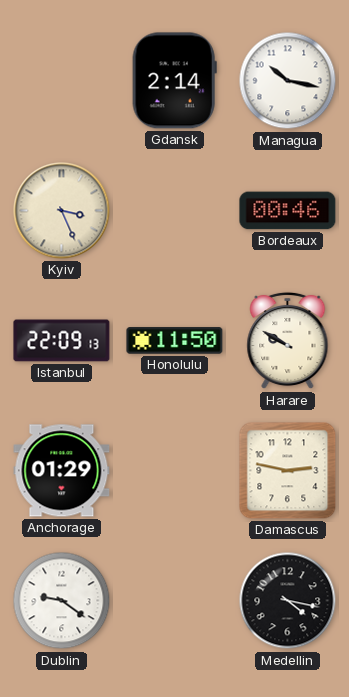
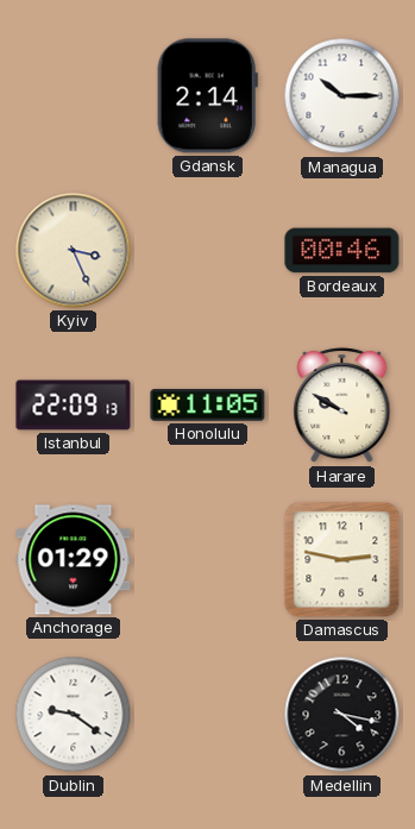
Managua: 10:17 -> 10:15 (342, 96)
Honolulu: 11:50 -> 11:05 (208, 406)
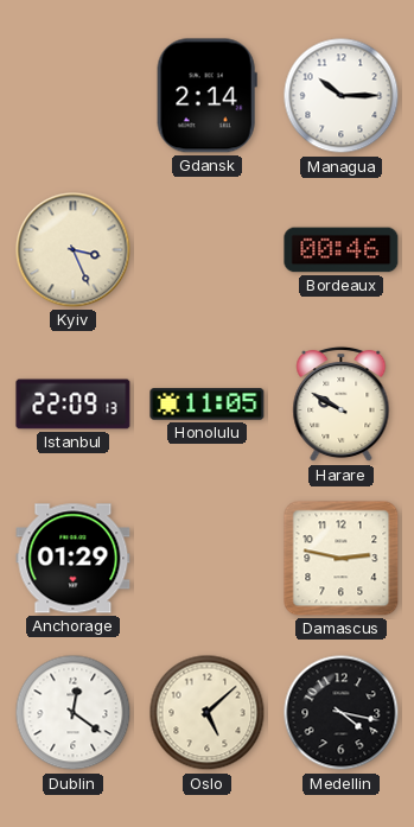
Dublin: 9:21 -> 12:21 (74, 713)
Oslo: none -> 5:08 (208, 713)
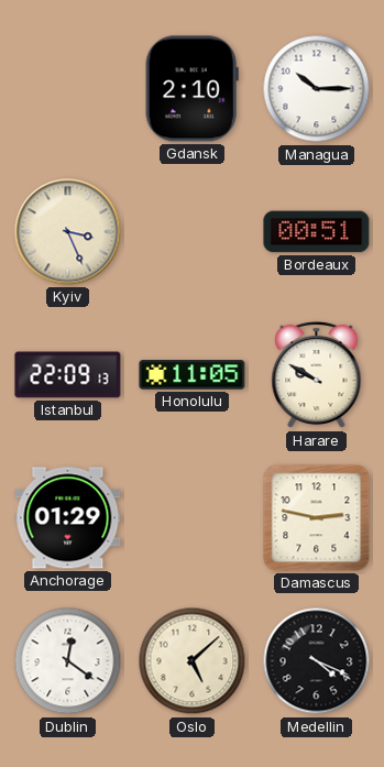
Gdansk: 2:14 -> 2:10 (191, 89)
Bordeaux: 00:46 -> 00:51 (317, 232)
Medellin: 4:17 -> 4:19 (317, 661)
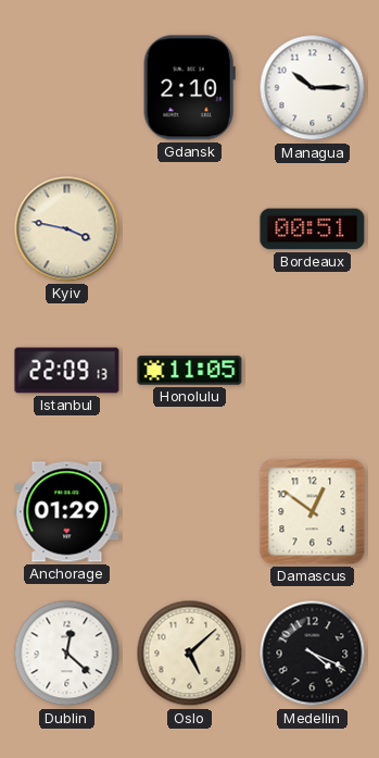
Kyiv: 3:26 -> 3:47 (67, 229)
Harare: 9:50 -> none (317, 375)
Damascus: 2:47 -> 12:51 (313, 512)
Dublin: 12:21 -> 12:22 (67, 654)
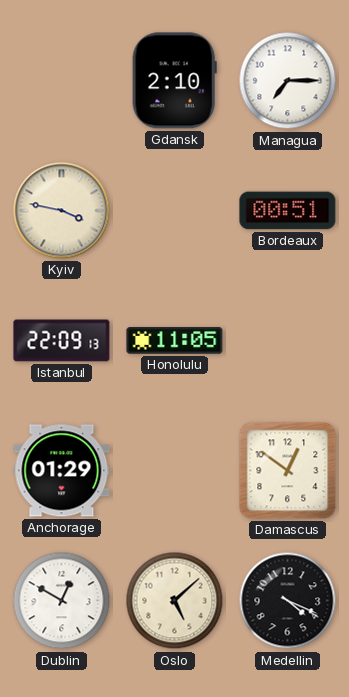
Managua: 10:15 -> 7:15 (288, 81)
Dublin: 12:22 -> 12:50 (62, 601)
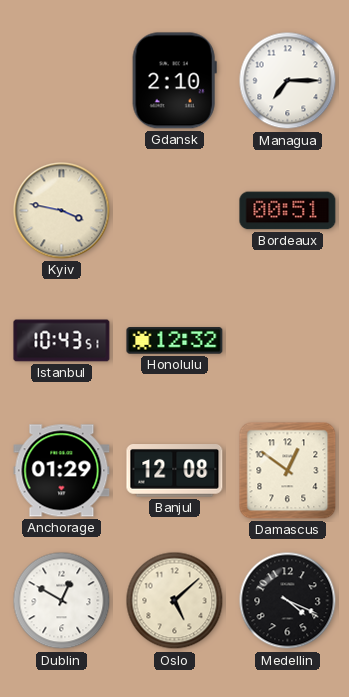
Istanbul: 22:09 -> 10:43 (62, 341)
Honolulu: 11:05 -> 12:32 (175, 341)
Banjul: none -> 12:08 (175, 471)
